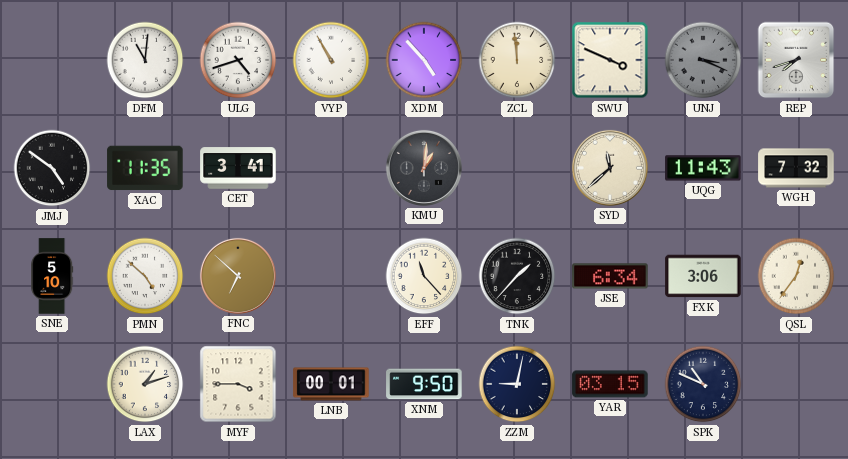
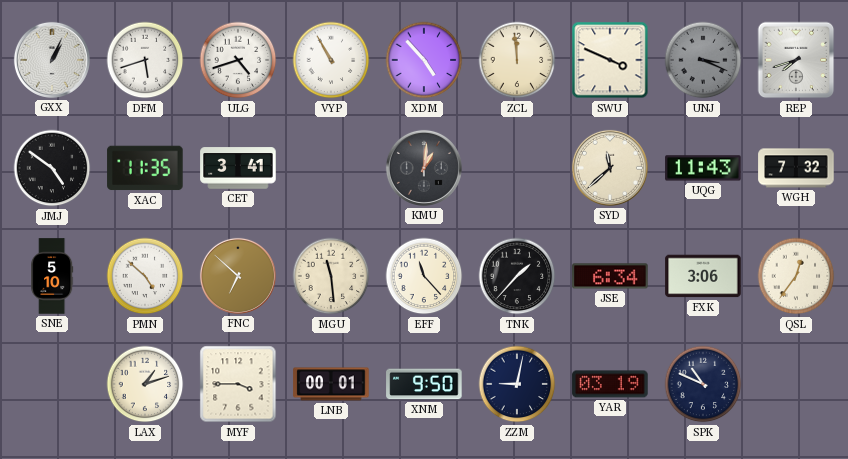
GXX: none -> 1:04 (52, 60)
DFM: 11:01 -> 5:42 (145, 60)
MGU: none -> 11:29 (331, 276)
YAR: 03:15 -> 03:19 (610, 384)
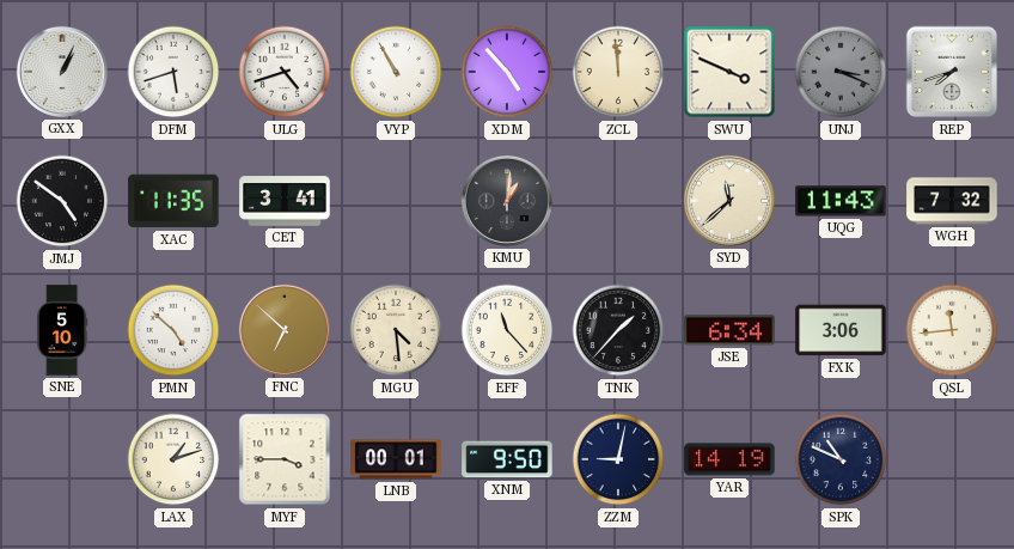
MGU: 11:29 -> 4:29 (396, 330)
QSL: 12:36 -> 11:44 (952, 330)
YAR: 03:19 -> 14:19 (729, 459)
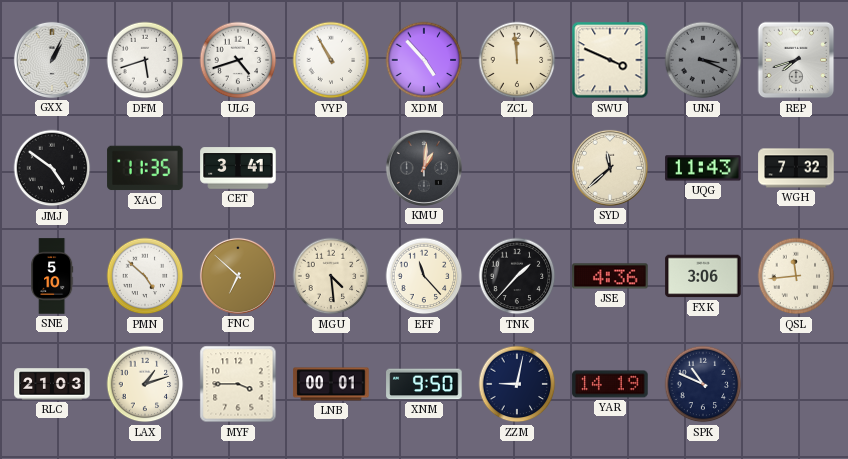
JSE: 6:34 -> 4:36 (610, 276)
RLC: none -> 21:03 (52, 384)
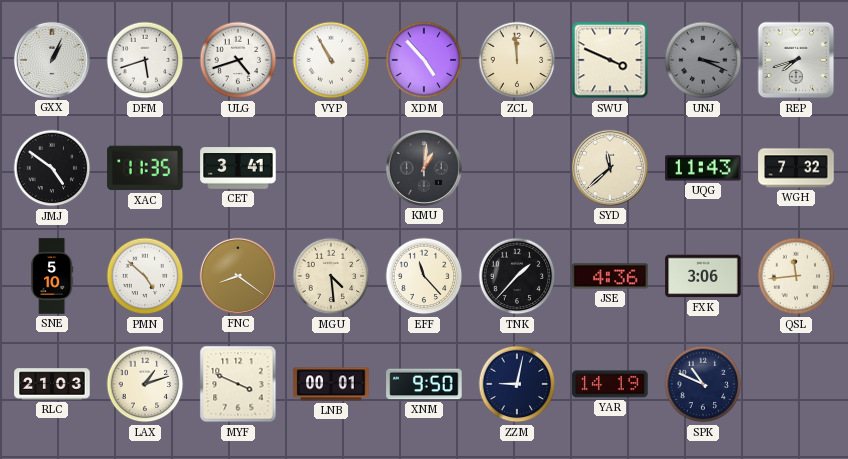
FNC: 6:52 -> 8:21 (238, 276)
MYF: 3:45 -> 3:49 (238, 384)
